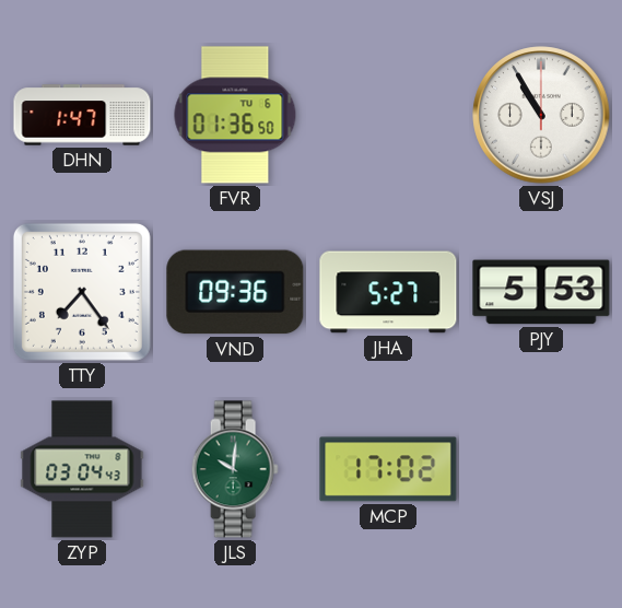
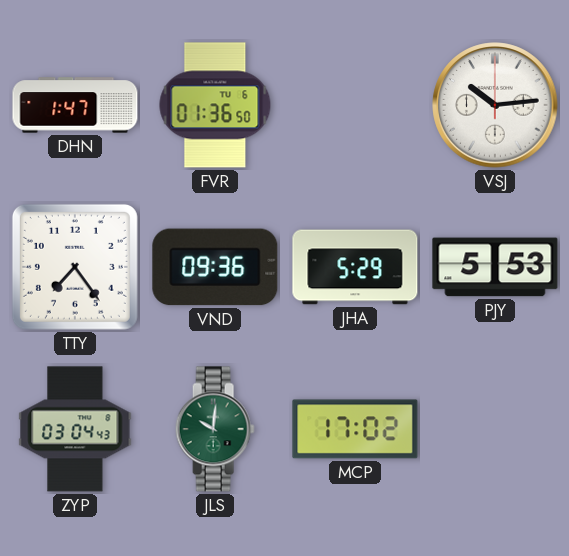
VSJ: 10:55 -> 10:14 (495, 105)
JHA: 5:27 -> 5:29 (355, 267)
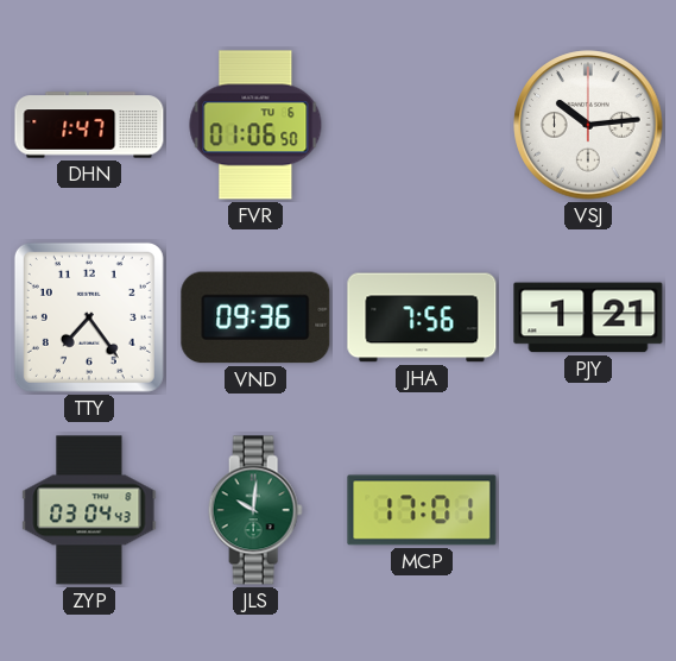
FVR: 01:36 -> 01:06 (255, 125)
JHA: 5:29 -> 7:56 (422, 317)
PJY: 5:53 -> 1:21 (588, 317)
MCP: 17:02 -> 17:01 (422, 510)
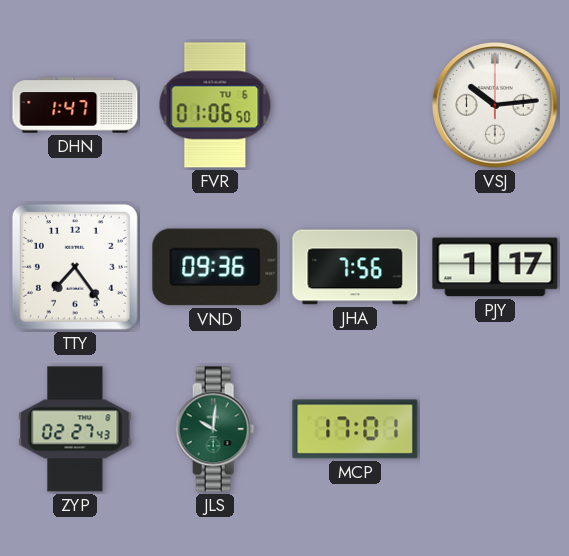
PJY: 1:21 -> 1:17 (495, 267)
ZYP: 03:04 -> 02:27 (75, 429)
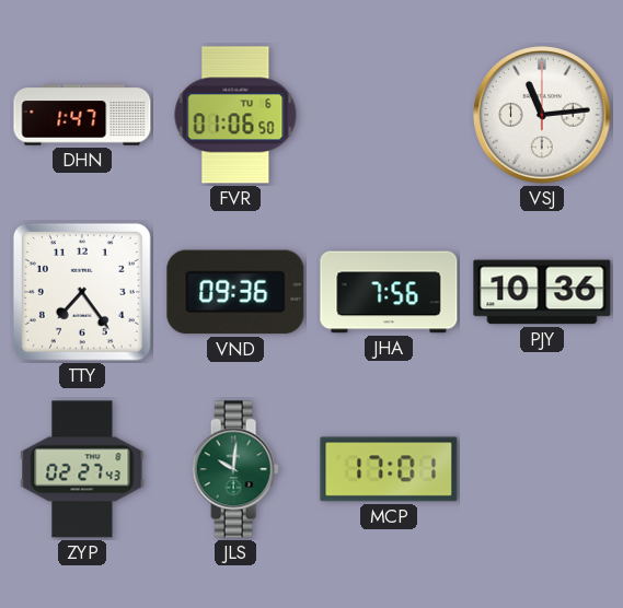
VSJ: 10:14 -> 11:14 (542, 115)
PJY: 1:17 -> 10:36 (542, 292)
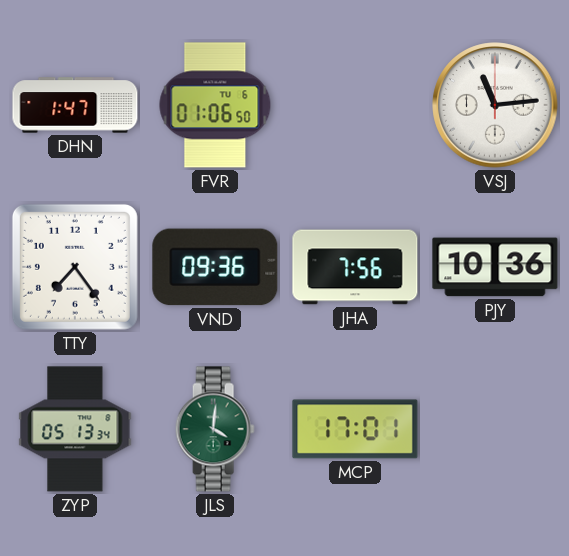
ZYP: 02:27 -> 05:13 (75, 429)
JLS: 10:01 -> 4:01 (215, 429)
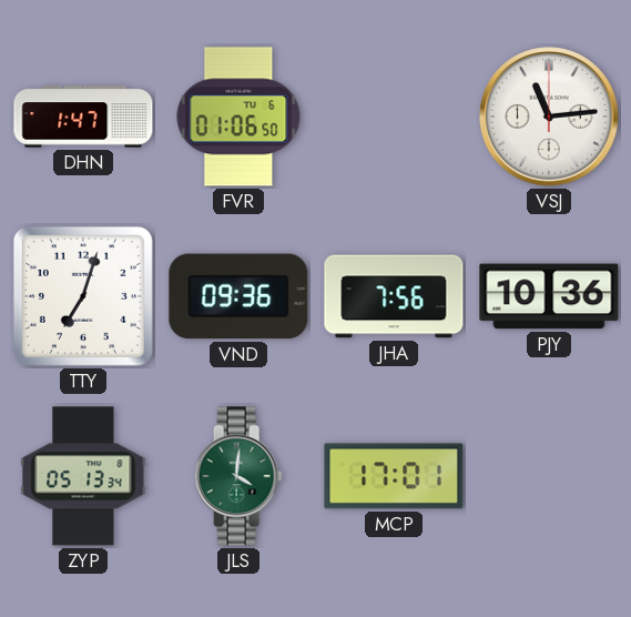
TTY: 7:24 -> 7:03 (83, 296)
